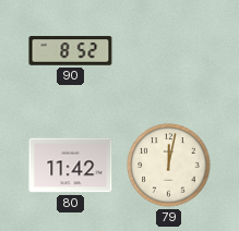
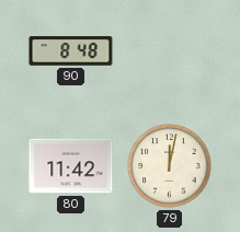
90: 8:52 -> 8:48 (71, 51)
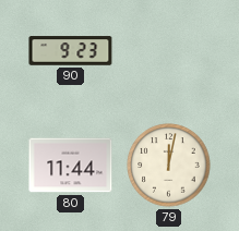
90: 8:48 -> 9:23 (71, 51)
80: 11:42 -> 11:44 (71, 166)
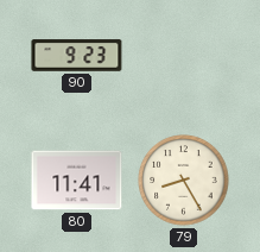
80: 11:44 -> 11:41 (77, 181)
79: 12:02 -> 8:25 (184, 181)
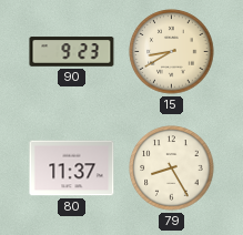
15: none -> 8:40 (172, 52)
80: 11:41 -> 11:37 (72, 168)
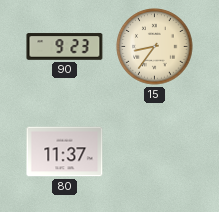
15: 8:40 -> 8:36 (155, 47)
79: 8:25 -> none (172, 168)
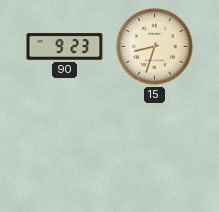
15: 8:36 -> 8:33 (155, 47)
80: 11:37 -> none (65, 152)
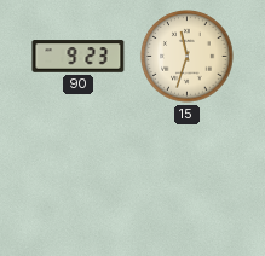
15: 8:33 -> 11:33 (188, 57)
